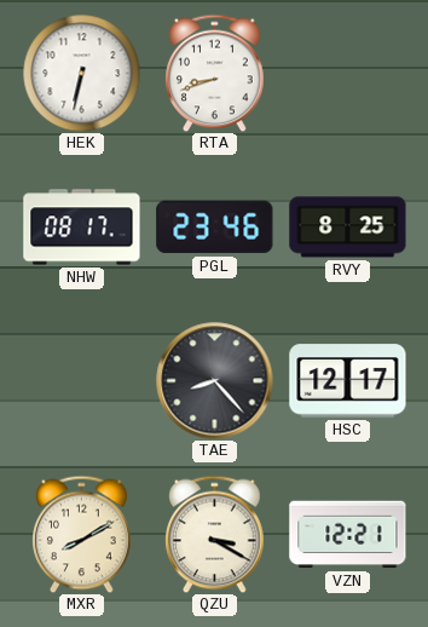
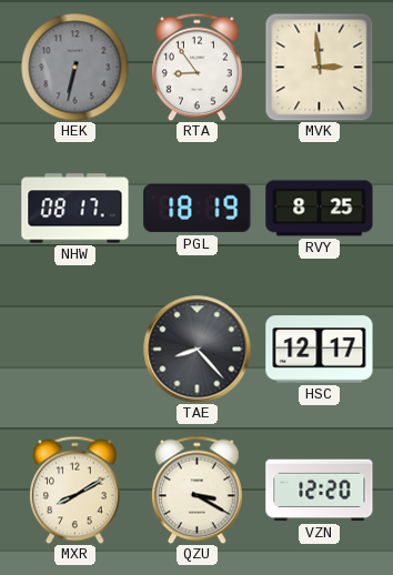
HEK dial: white -> grey (74, 67)
RTA: 8:42 -> 8:54 (198, 67)
MVK: none -> 2:59 (319, 67)
PGL: 23:46 -> 18:19 (198, 209)
VZN: 12:21 -> 12:20 (320, 491)
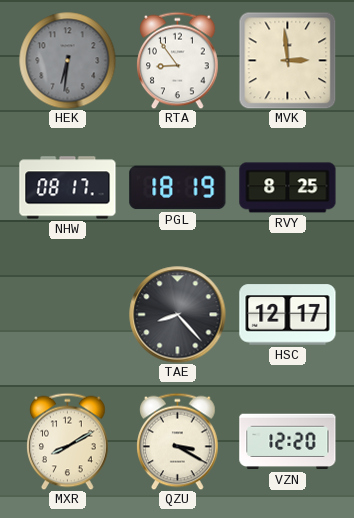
HEK: 6:32 -> 6:31 (67, 60)
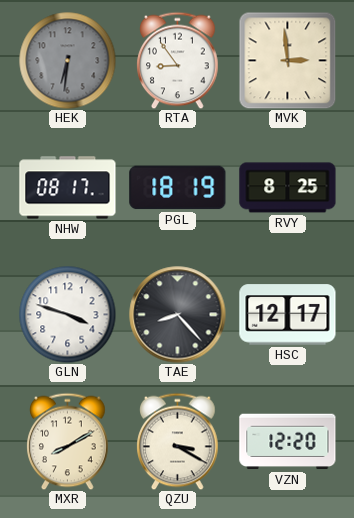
GLN: none -> 3:48 (67, 314)
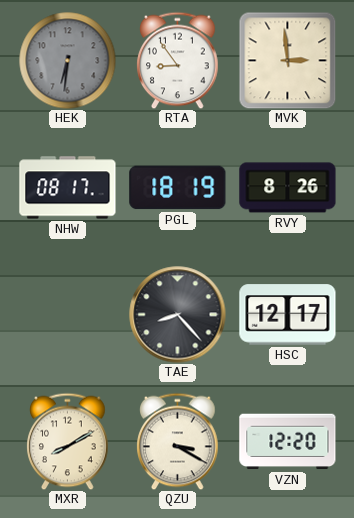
RVY: 8:25 -> 8:26 (288, 188)
GLN: 3:48 -> none (67, 314)
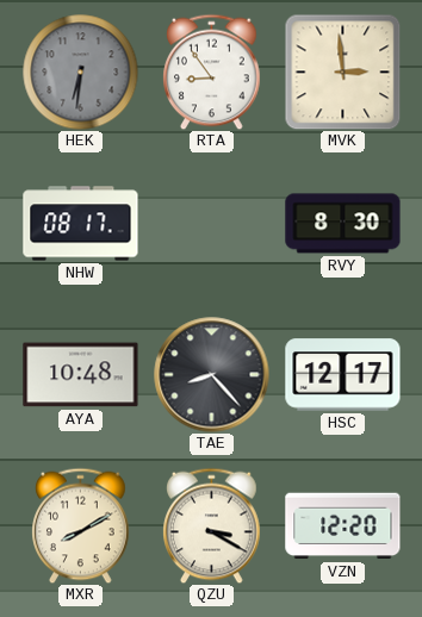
PGL: 18:19 -> none (178, 188)
RVY: 8:26 -> 8:30 (343, 224)
AYA: none -> 10:48 (81, 375)
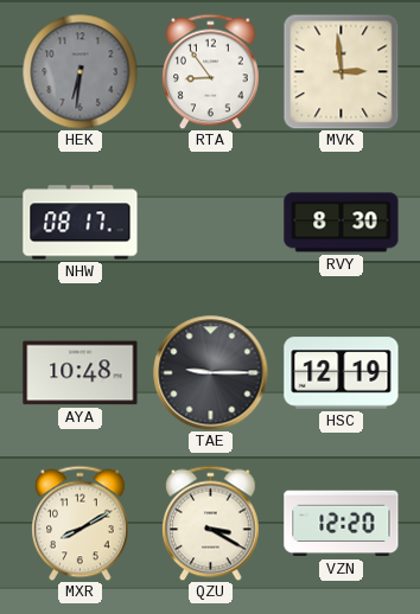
TAE: 8:23 -> 9:15 (211, 373)
HSC: 12:17 -> 12:19 (342, 373)
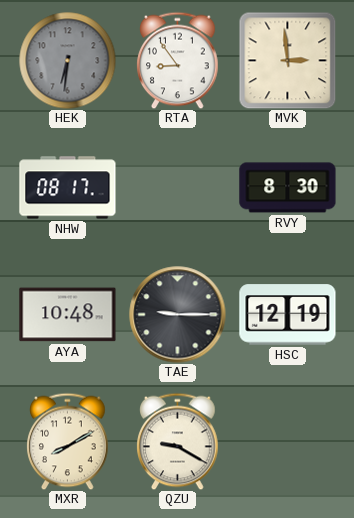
QZU: 3:20 -> 9:20 (178, 441)
VZN: 12:20 -> none (342, 524)
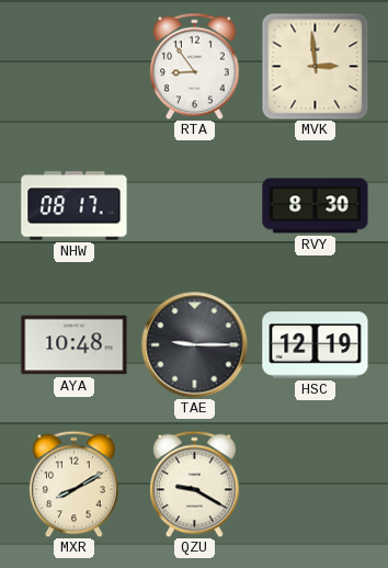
HEK: 6:31 -> none (67, 60)
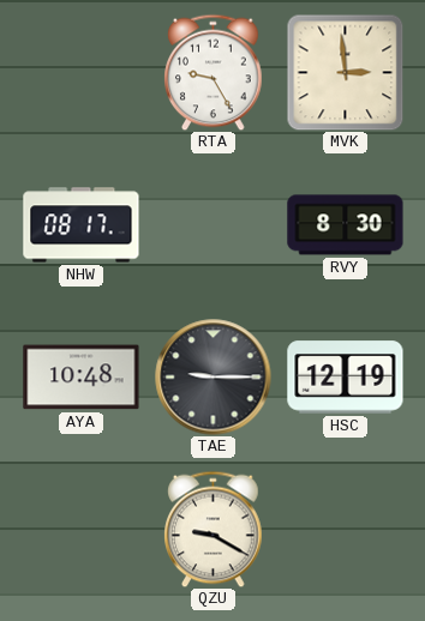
RTA: 8:54 -> 9:25 (214, 72)
MXR: 8:10 -> none (75, 484)
